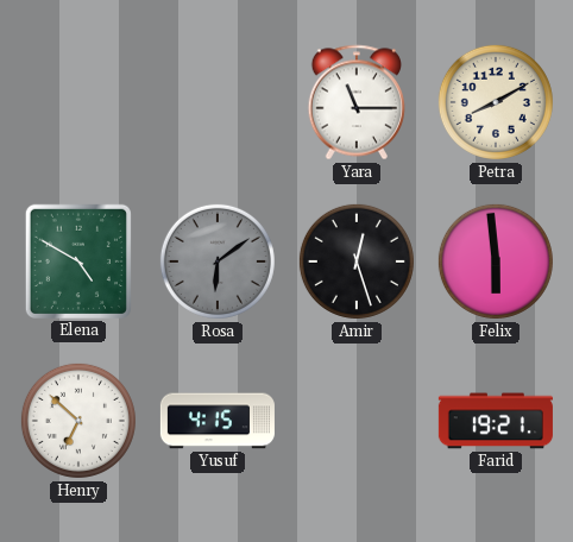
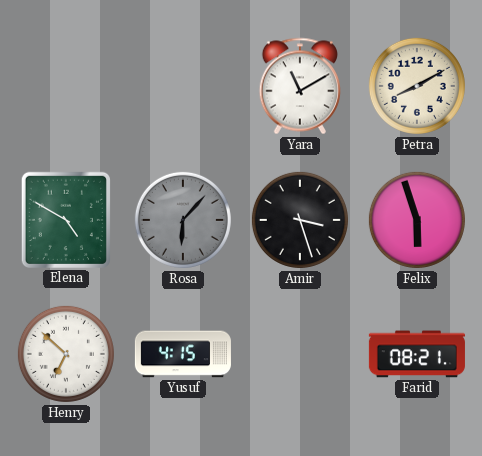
Yara: 11:15 -> 11:10 (299, 86)
Rosa: 6:09 -> 6:07 (183, 220)
Amir: 12:27 -> 3:27 (300, 220)
Felix: 5:59 -> 5:57 (417, 220)
Farid: 19:21 -> 08:21 (417, 354)
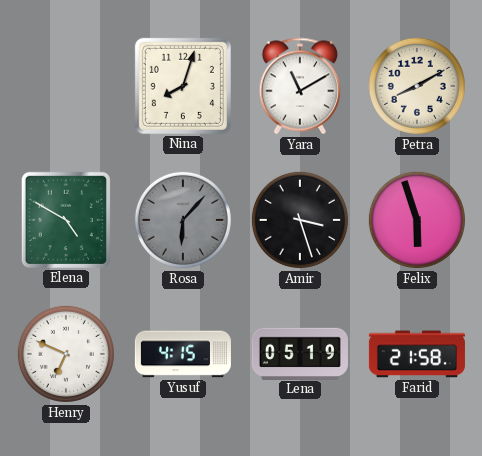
Nina: none -> 8:03 (183, 86)
Henry: 6:52 -> 6:49 (66, 354)
Lena: none -> 05:19 (300, 353)
Farid: 08:21 -> 21:58 (417, 354)
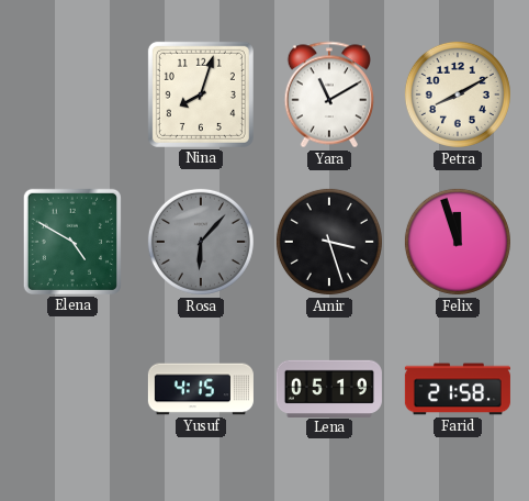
Felix: 5:57 -> 11:57 (458, 242)
Henry: 6:49 -> none (66, 354)
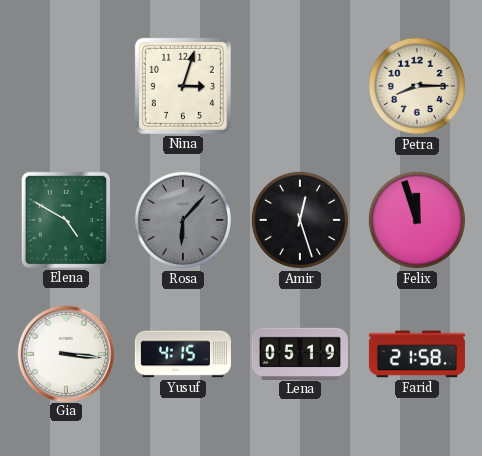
Nina: 8:03 -> 3:03 (183, 86)
Yara: 11:10 -> none (328, 94)
Petra: 8:10 -> 8:15 (417, 86)
Amir: 3:27 -> 12:27 (300, 220)
Gia: none -> 3:16 (65, 353)
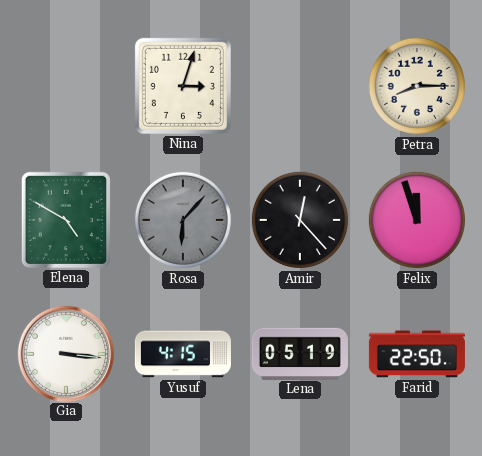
Amir: 12:27 -> 12:23 (300, 220)
Farid: 21:58 -> 22:50 (417, 354)
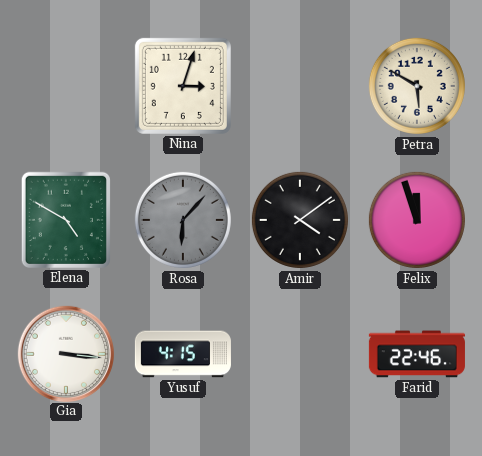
Petra: 8:15 -> 5:50 (417, 86)
Amir: 12:23 -> 4:09 (300, 220)
Lena: 05:19 -> none (300, 353)
Farid: 22:50 -> 22:46 (417, 354)
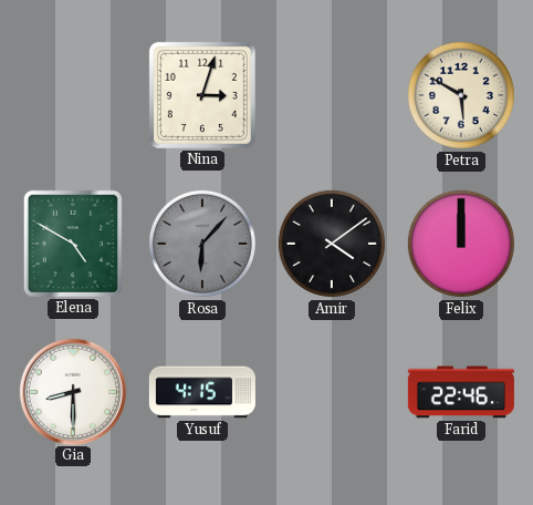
Felix: 11:57 -> 12:00 (461, 244)
Gia: 3:16 -> 8:30 (72, 391)
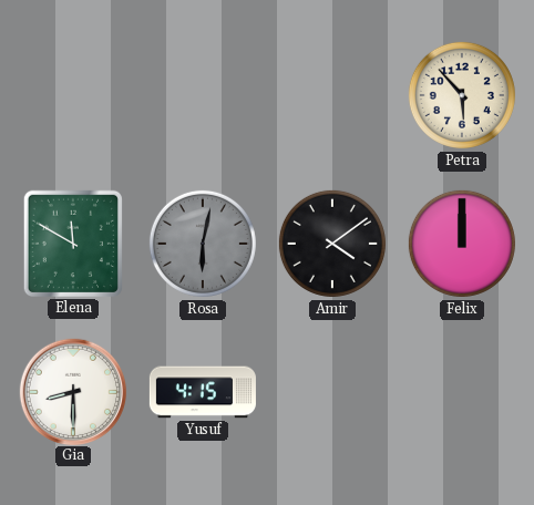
Nina: 3:03 -> none (202, 95)
Petra: 5:50 -> 5:53 (462, 95)
Elena: 4:50 -> 11:50 (73, 244)
Rosa: 6:07 -> 6:02 (203, 244)
Farid: 22:46 -> none (461, 392)
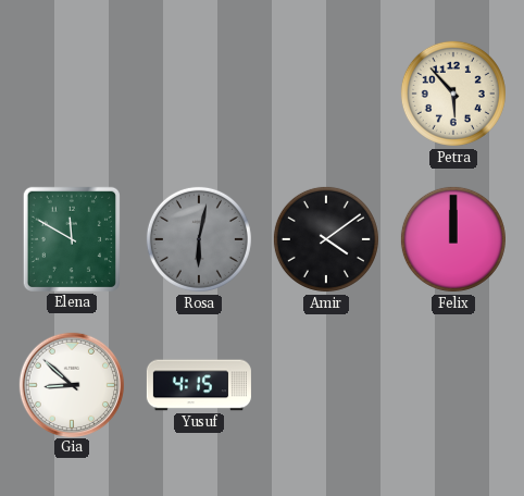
Gia: 8:30 -> 8:52 (71, 384)
